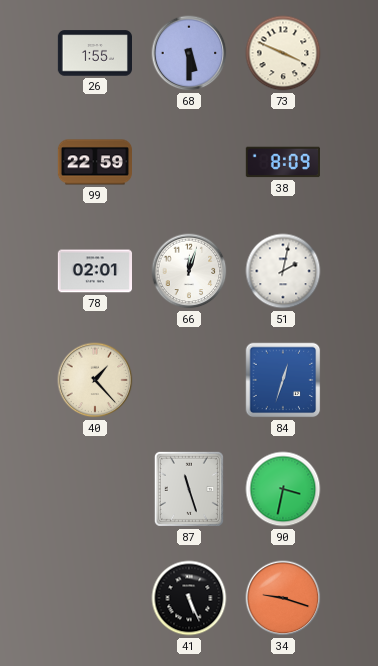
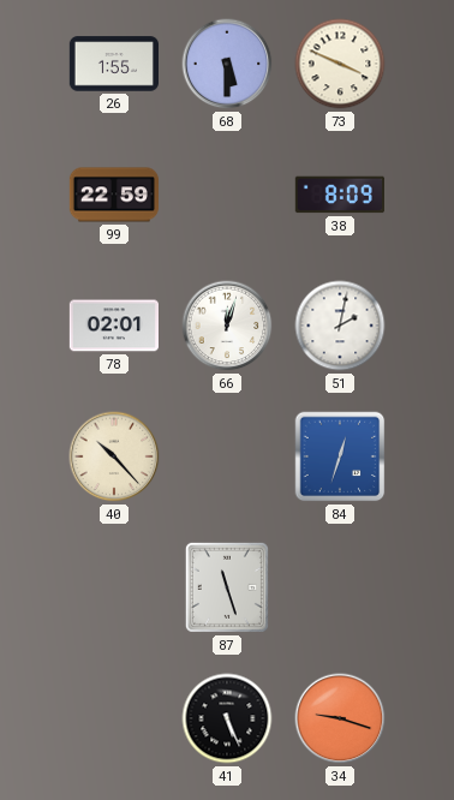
40: 1:23 -> 10:23 (114, 456)
90: 3:32 -> none (283, 489)
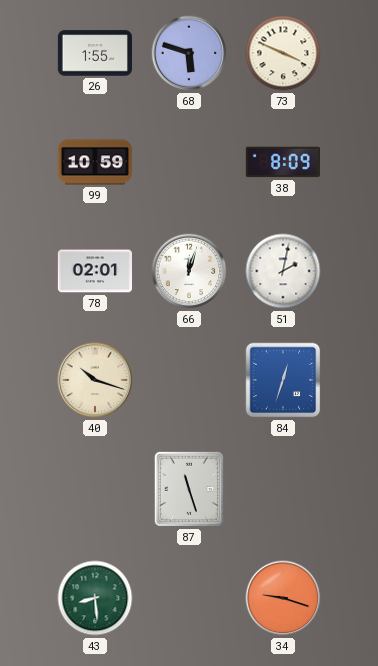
68: 5:30 -> 5:48 (189, 53)
99: 22:59 -> 10:59 (94, 162)
40: 10:23 -> 10:18 (95, 380)
43: none -> 8:29 (95, 598)
41: 5:26 -> none (227, 718)
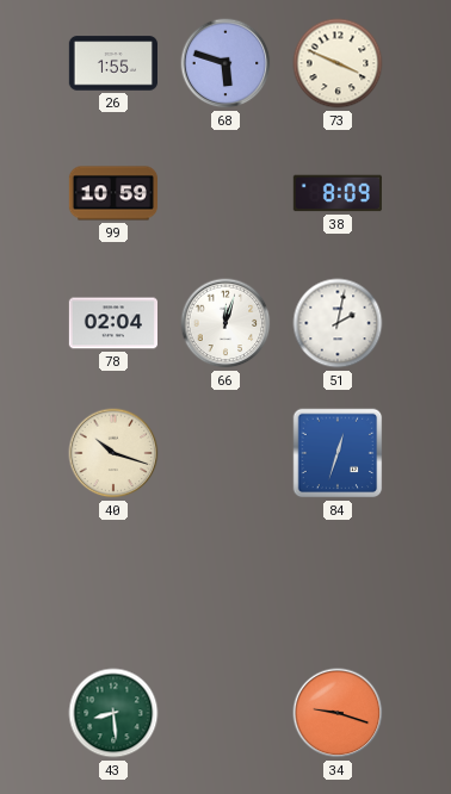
78: 02:01 -> 02:04 (112, 323)
87: 11:27 -> none (189, 489)
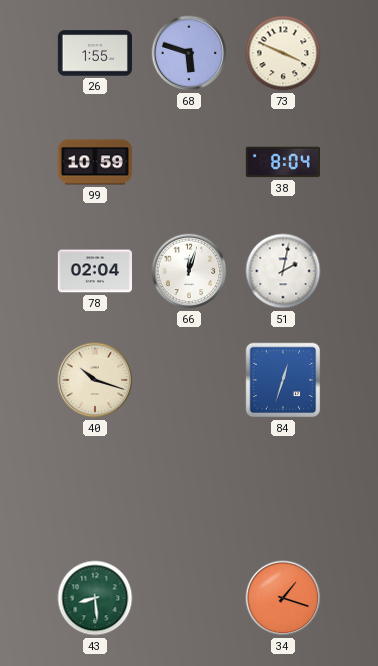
38: 8:09 -> 8:04 (283, 162)
34: 9:18 -> 1:18 (283, 598)
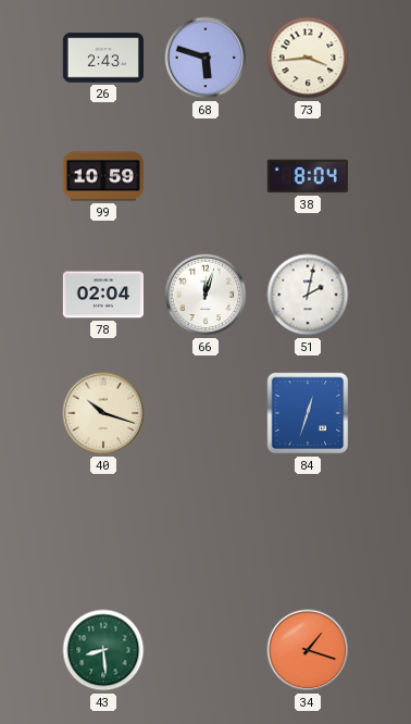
26: 1:55 -> 2:43 (102, 58)
73: 3:49 -> 3:44 (308, 58)
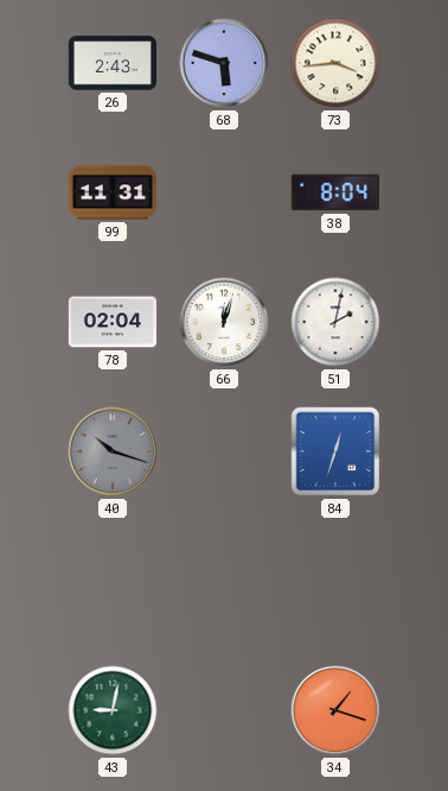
99: 10:59 -> 11:31 (111, 192)
40 dial: cream -> grey (113, 451)
43: 8:29 -> 9:02 (113, 710)
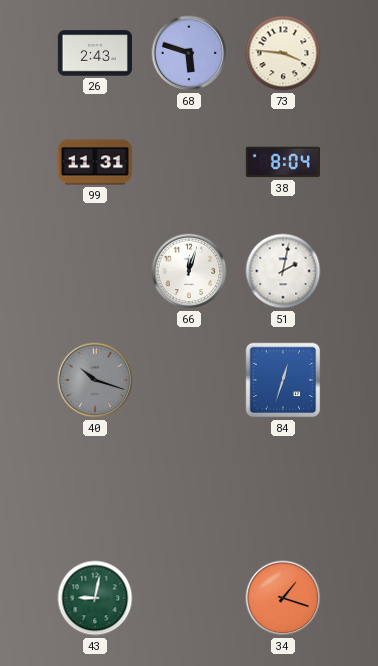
73: 3:44 -> 3:46 (283, 53)
78: 02:04 -> none (111, 322)
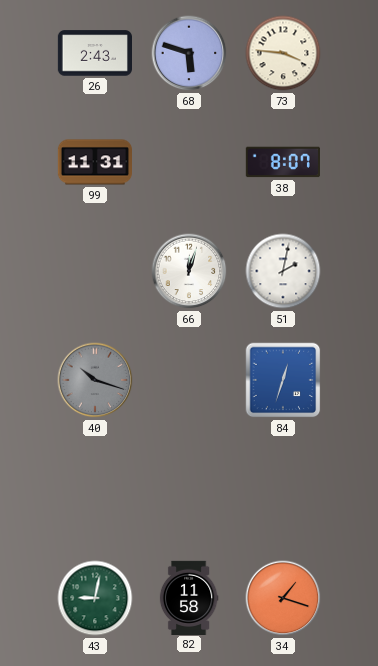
38: 8:04 -> 8:07 (283, 162)
82: none -> 11:58 (189, 597)
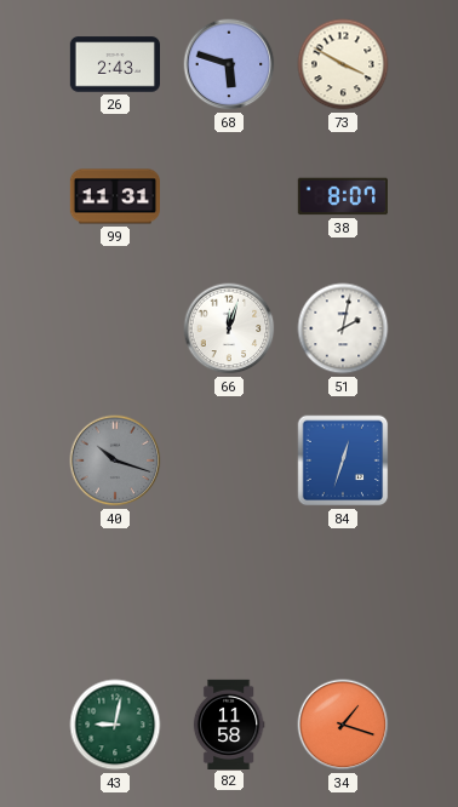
73: 3:46 -> 3:50 (343, 64)
